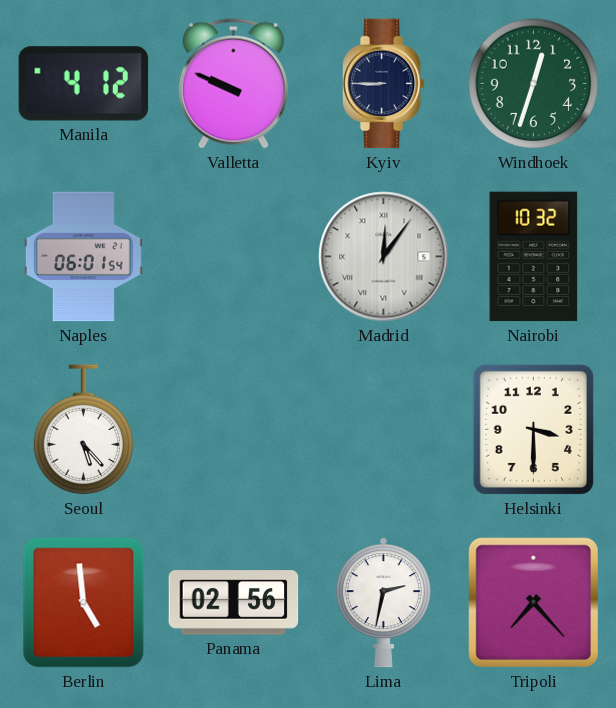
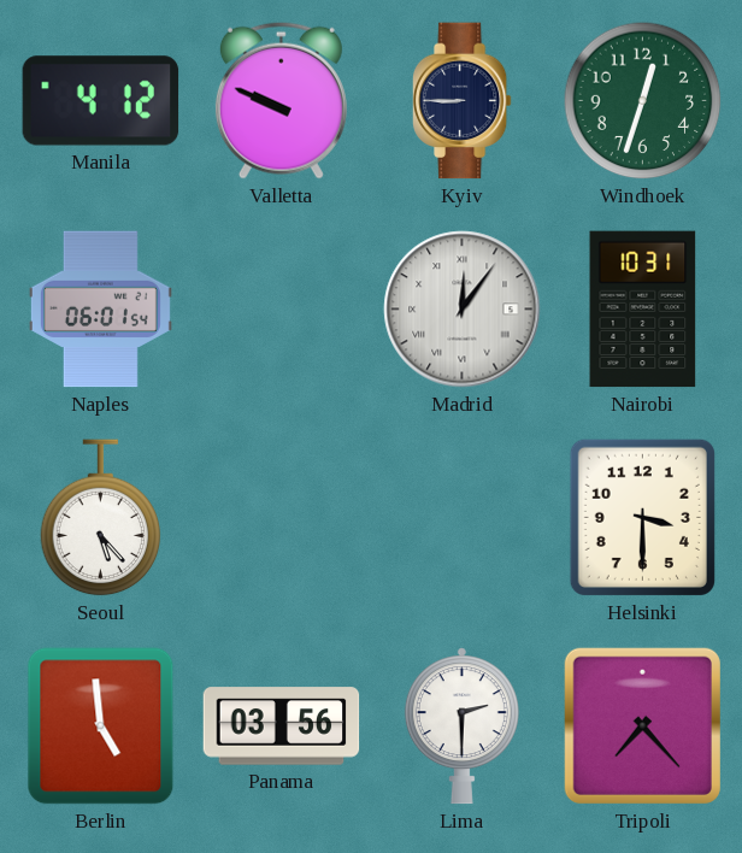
Nairobi: 10:32 -> 10:31 (643, 310)
Panama: 02:56 -> 03:56 (282, 726)
Lima: 2:32 -> 2:30 (461, 726)
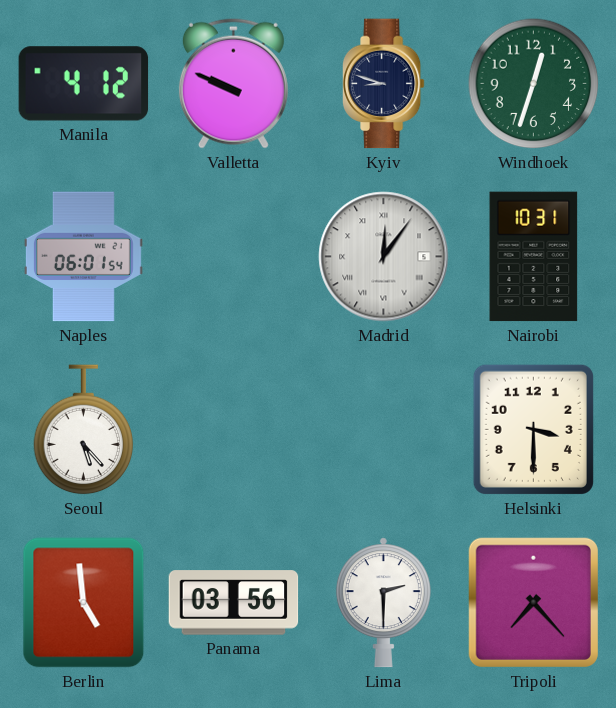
Kyiv: 8:45 -> 8:48 (383, 84)
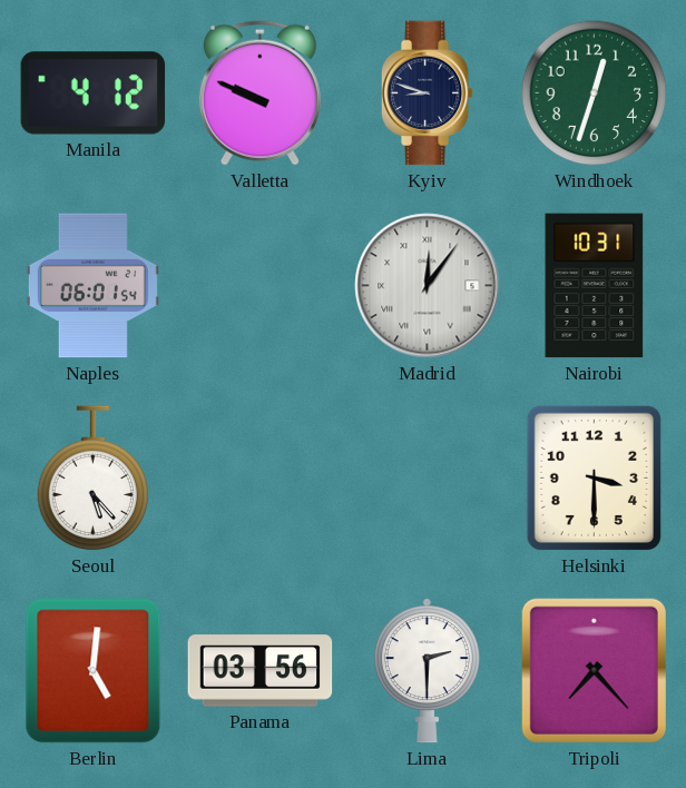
Berlin: 4:59 -> 5:01 (94, 671)
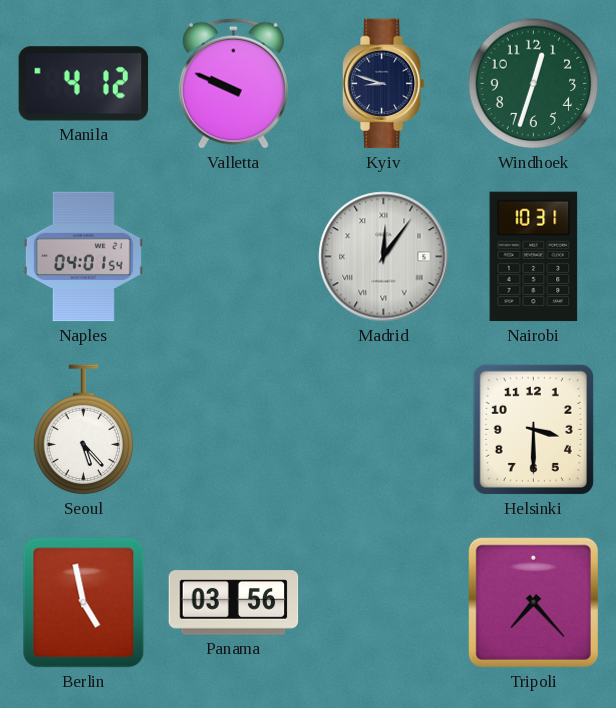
Naples: 06:01 -> 04:01 (83, 257)
Berlin: 5:01 -> 4:58 (84, 603)
Lima: 2:30 -> none (427, 671)
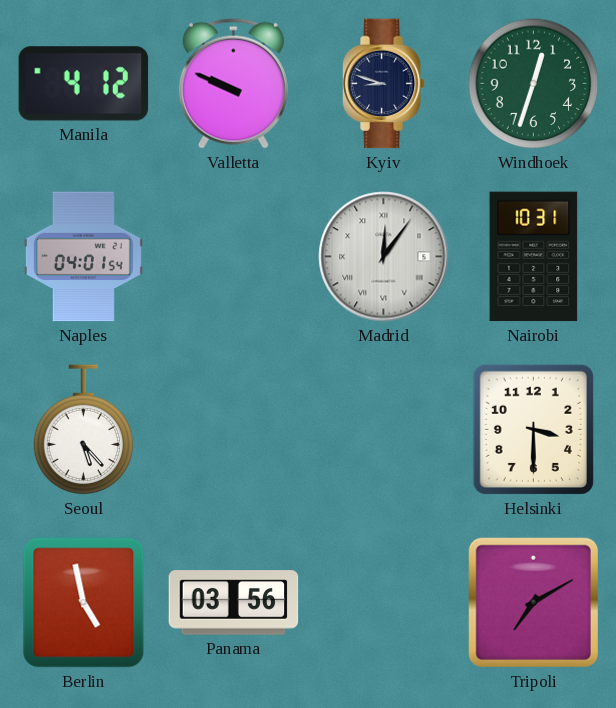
Tripoli: 7:23 -> 7:10 (533, 602)
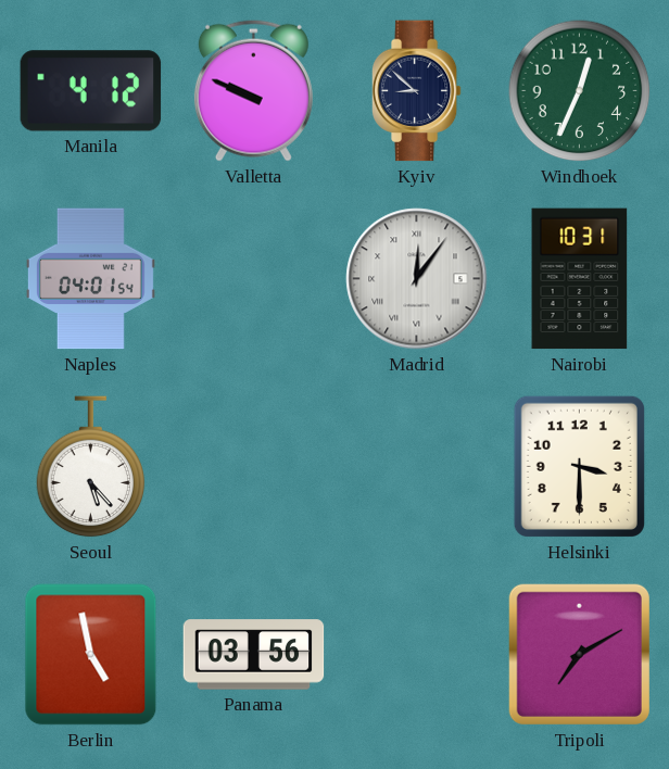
Kyiv: 8:48 -> 8:52 (416, 91)
Windhoek: 12:33 -> 12:34 (580, 91)
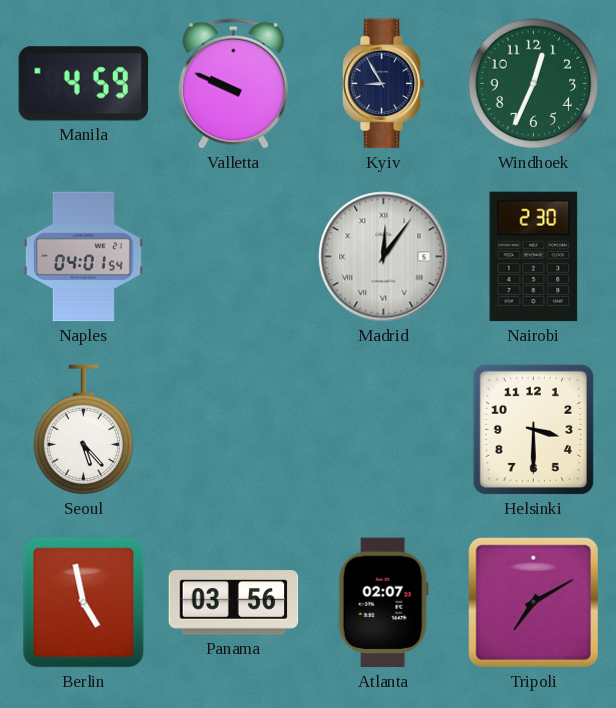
Manila: 4:12 -> 4:59 (84, 84)
Kyiv: 8:52 -> 8:55 (383, 84)
Nairobi: 10:31 -> 2:30 (534, 257)
Atlanta: none -> 02:07 (383, 603)
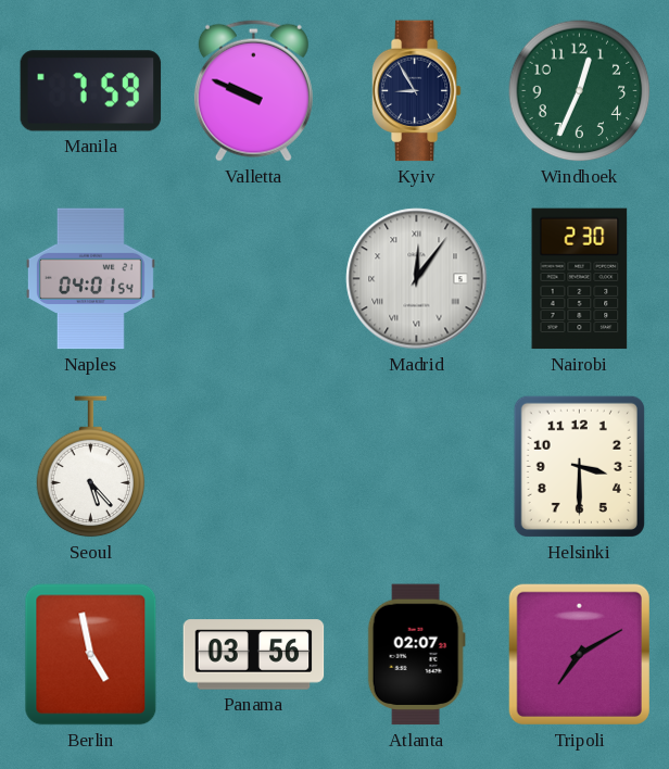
Manila: 4:59 -> 7:59 (91, 91)
